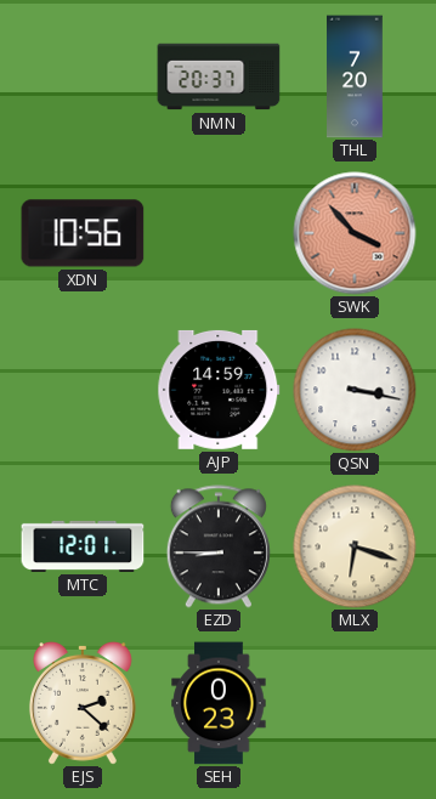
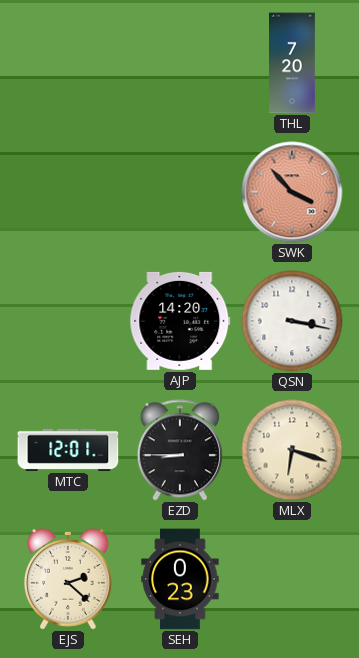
NMN: 20:37 -> none (219, 76)
XDN: 10:56 -> none (83, 233)
AJP: 14:59 -> 14:20 (180, 321)
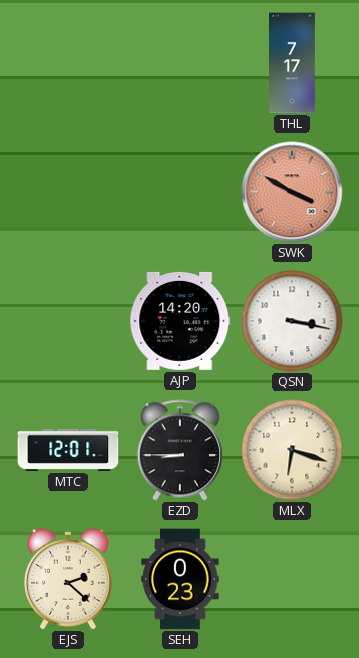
THL: 7:20 -> 7:17 (293, 63)
SWK: 3:53 -> 3:50 (292, 192)
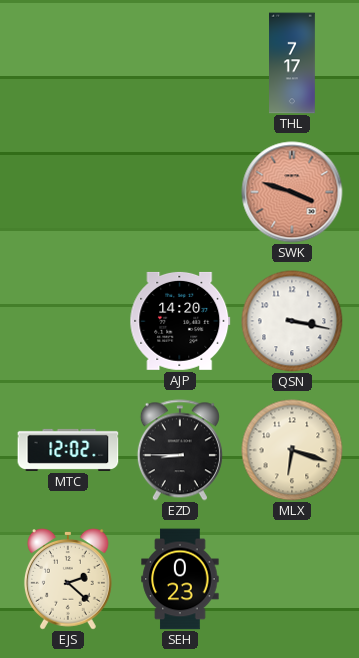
SWK: 3:50 -> 3:48 (292, 192)
MTC: 12:01 -> 12:02 (68, 450)
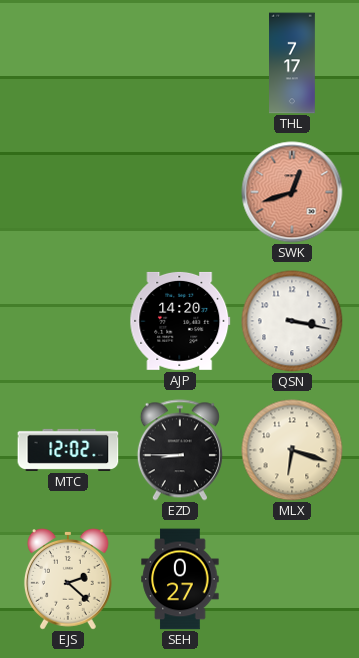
SWK: 3:48 -> 12:42 (292, 192)
SEH: 0:23 -> 0:27 (180, 579)
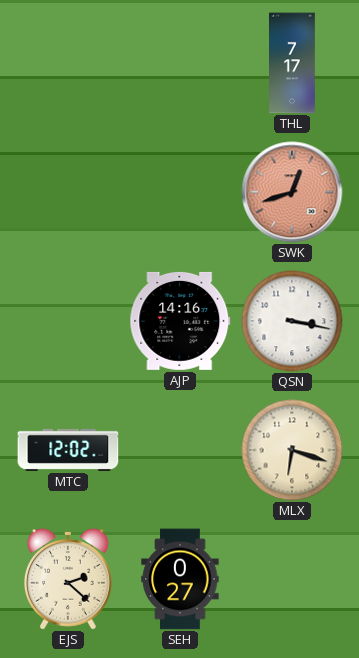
AJP: 14:20 -> 14:16 (180, 321)
EZD: 8:45 -> none (180, 450)
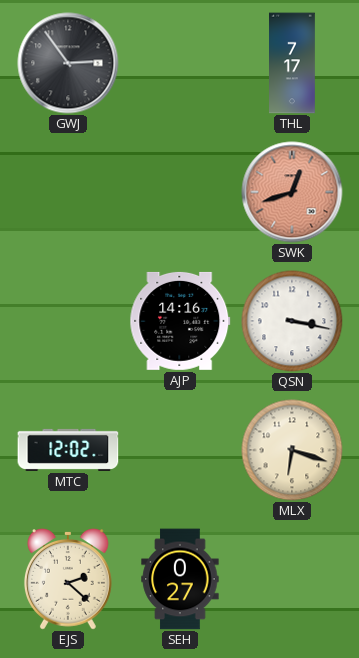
GWJ: none -> 2:54 (68, 63)
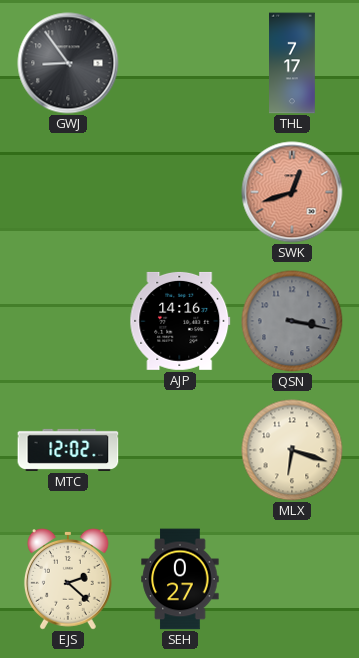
GWJ: 2:54 -> 8:54 (68, 63)
QSN dial: white -> grey (292, 321)
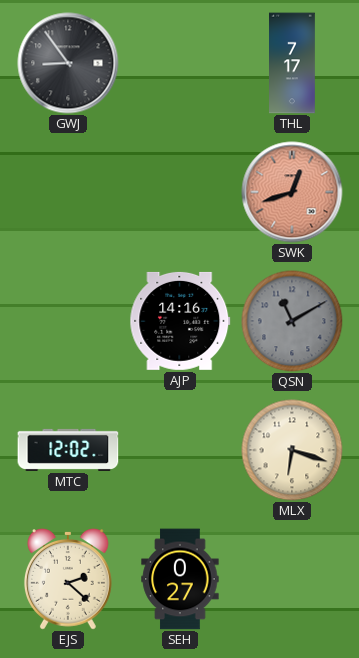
QSN: 3:17 -> 11:10 (292, 321)
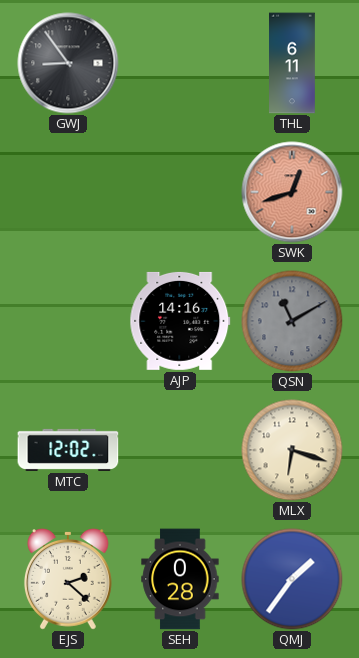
THL: 7:17 -> 6:11 (293, 63)
SEH: 0:27 -> 0:28 (180, 579)
QMJ: none -> 1:36 (292, 579)
